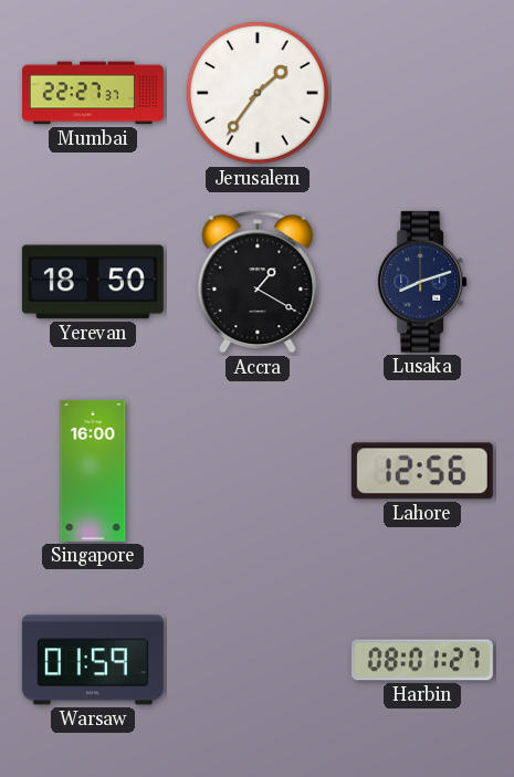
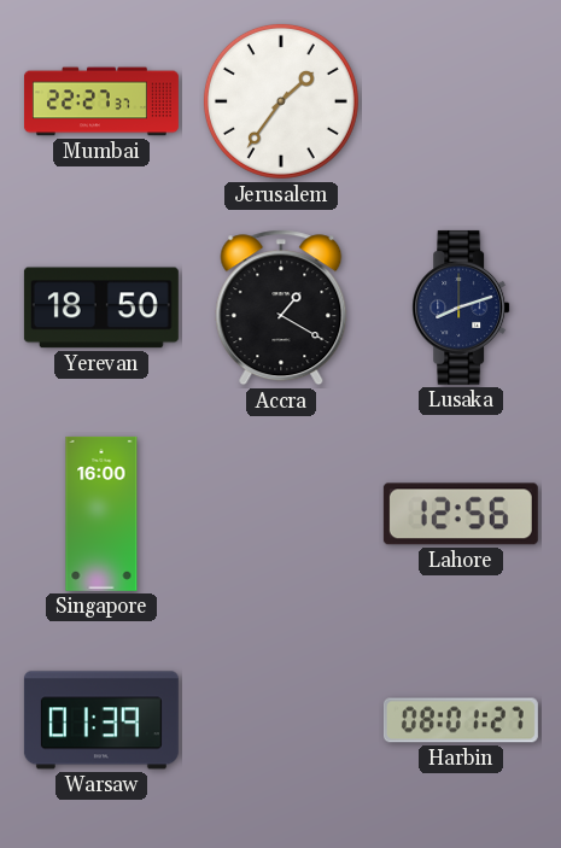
Warsaw: 01:59 -> 01:39 (101, 720)
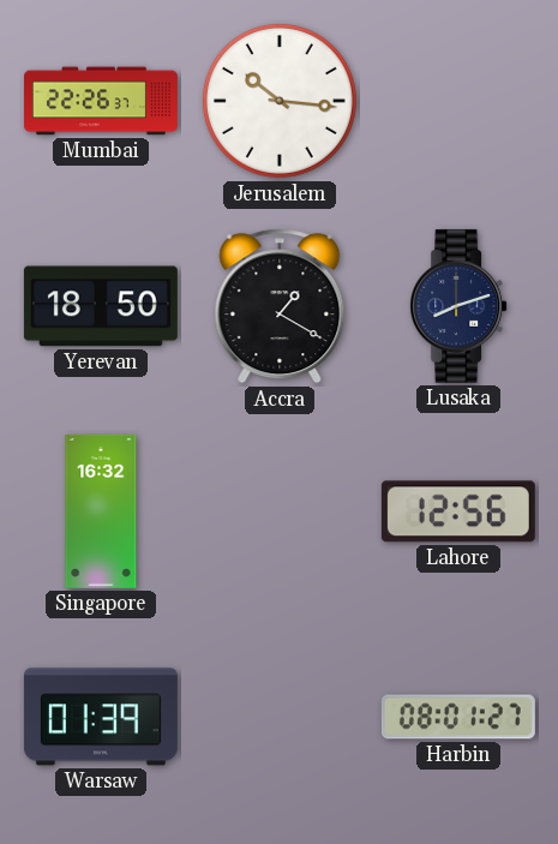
Mumbai: 22:27 -> 22:26 (101, 101)
Jerusalem: 1:36 -> 10:16 (280, 101)
Singapore: 16:00 -> 16:32 (101, 511)
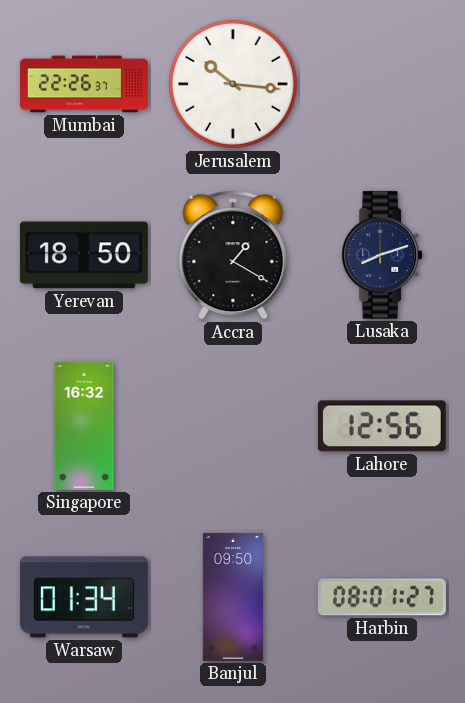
Warsaw: 01:39 -> 01:34 (84, 597)
Banjul: none -> 09:50 (233, 597)
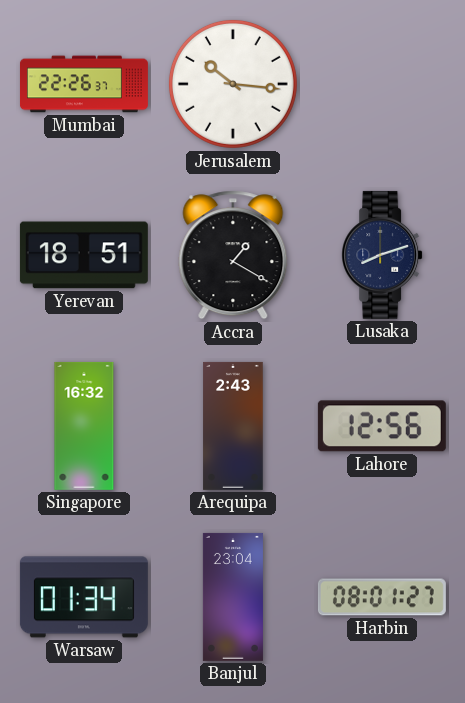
Yerevan: 18:50 -> 18:51 (84, 255)
Arequipa: none -> 2:43 (233, 426)
Banjul: 09:50 -> 23:04 (233, 597)
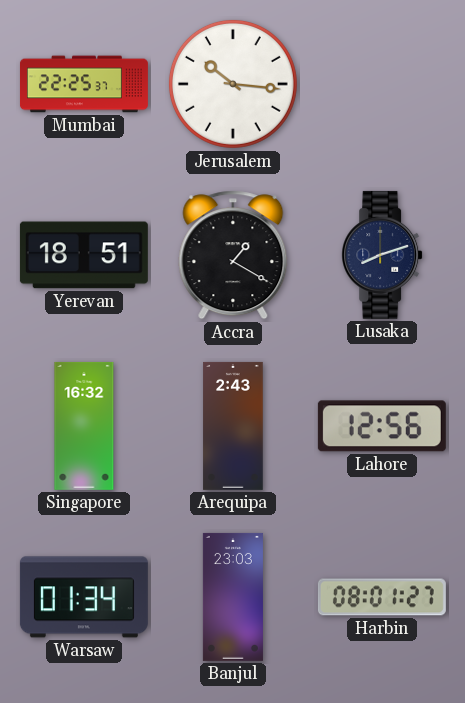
Mumbai: 22:26 -> 22:25 (84, 84)
Banjul: 23:04 -> 23:03 (233, 597)
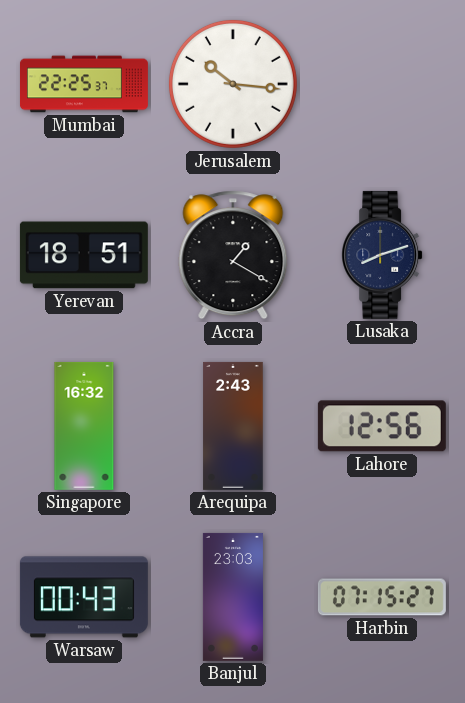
Warsaw: 01:34 -> 00:43 (84, 597)
Harbin: 08:01 -> 07:15 (382, 597)
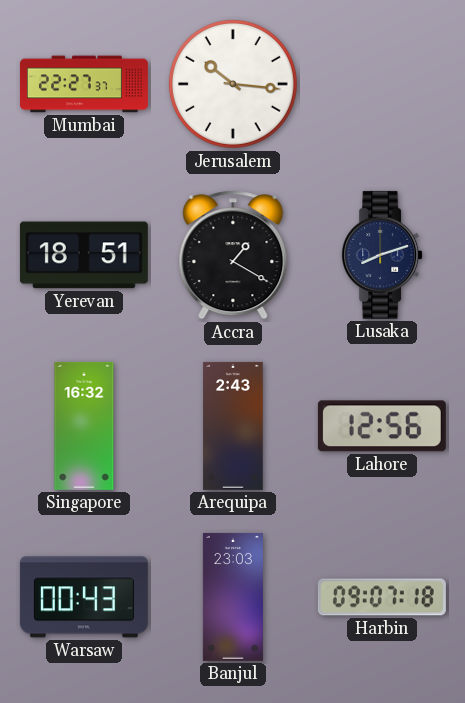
Mumbai: 22:25 -> 22:27 (84, 84)
Harbin: 07:15 -> 09:07 (382, 597)
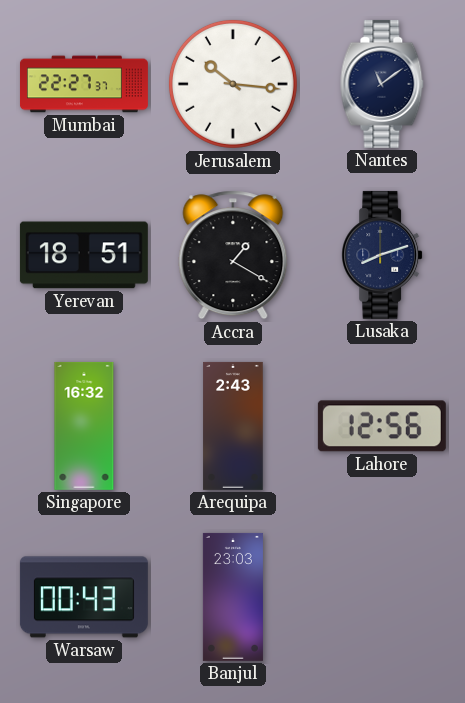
Nantes: none -> 11:09 (382, 84)
Harbin: 09:07 -> none (382, 597)
